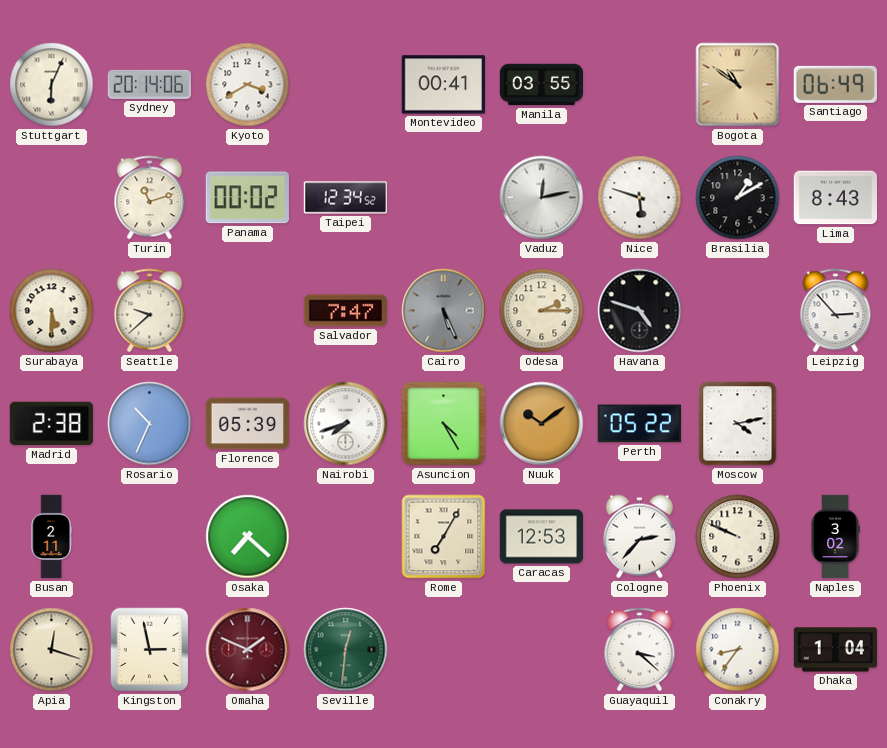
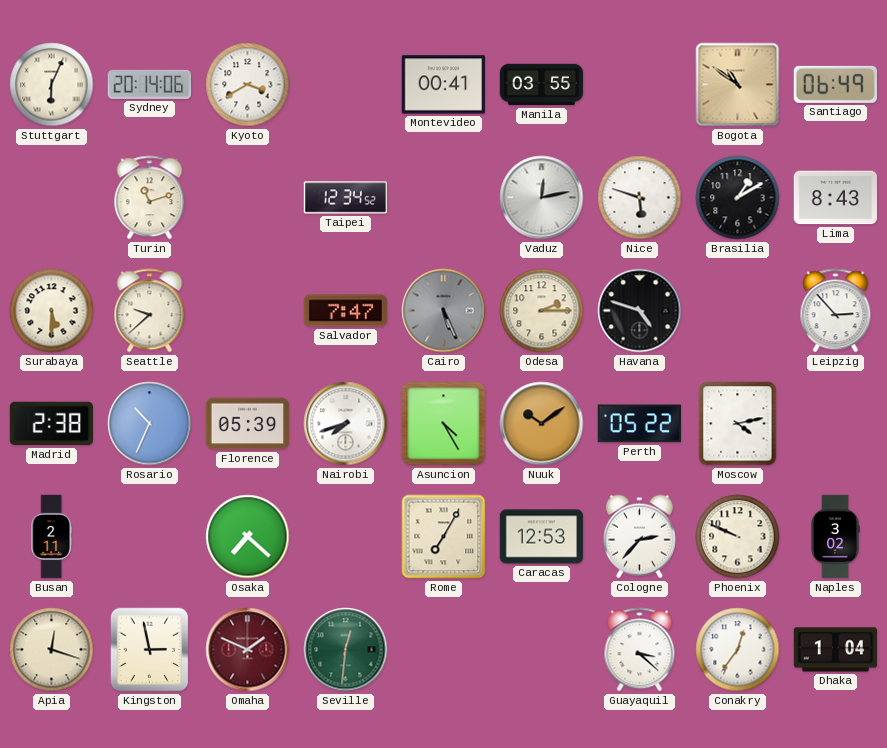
Panama: 00:02 -> none (247, 198)
Conakry: 8:36 -> 12:36 (738, 650)
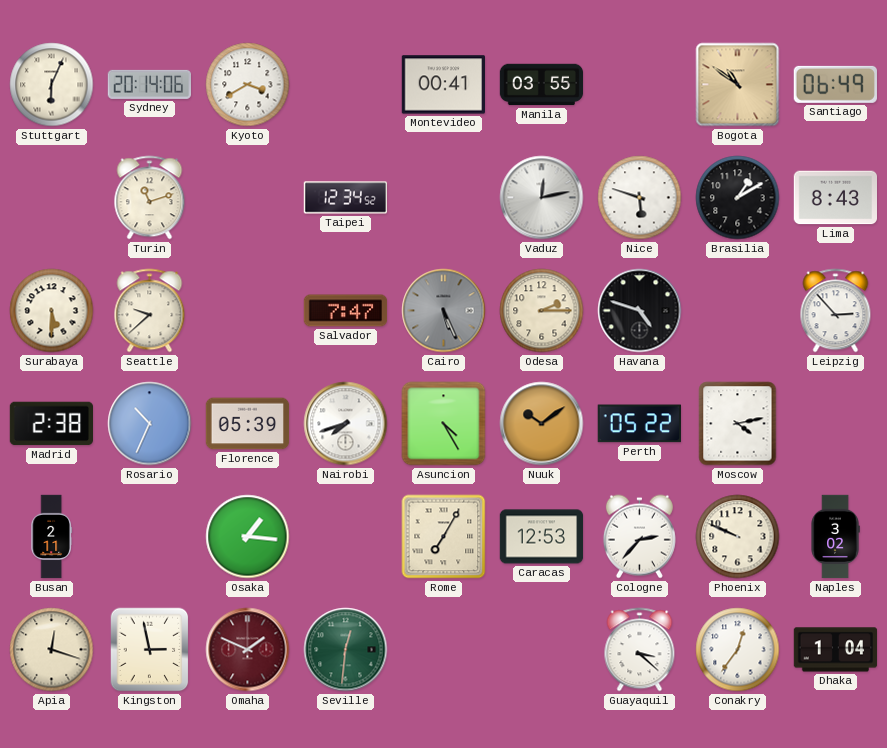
Osaka: 7:22 -> 1:16 (248, 537)
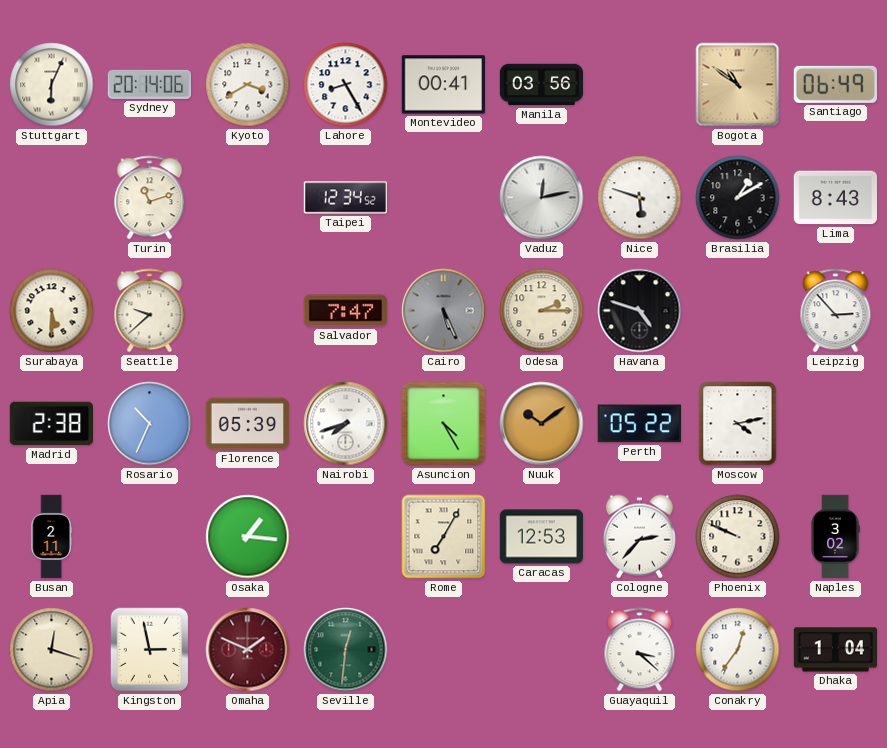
Lahore: none -> 8:25 (346, 85)
Manila: 03:55 -> 03:56 (542, 85)
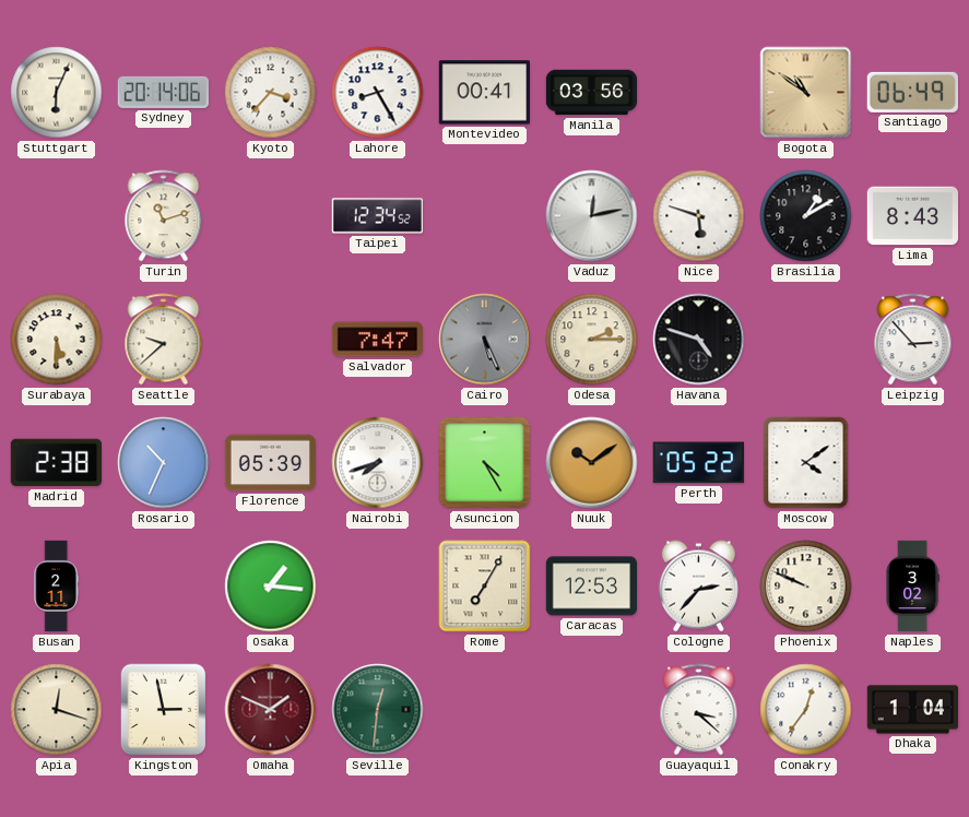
Kyoto: 3:40 -> 3:37 (271, 93)
Moscow: 4:13 -> 4:09 (806, 463)
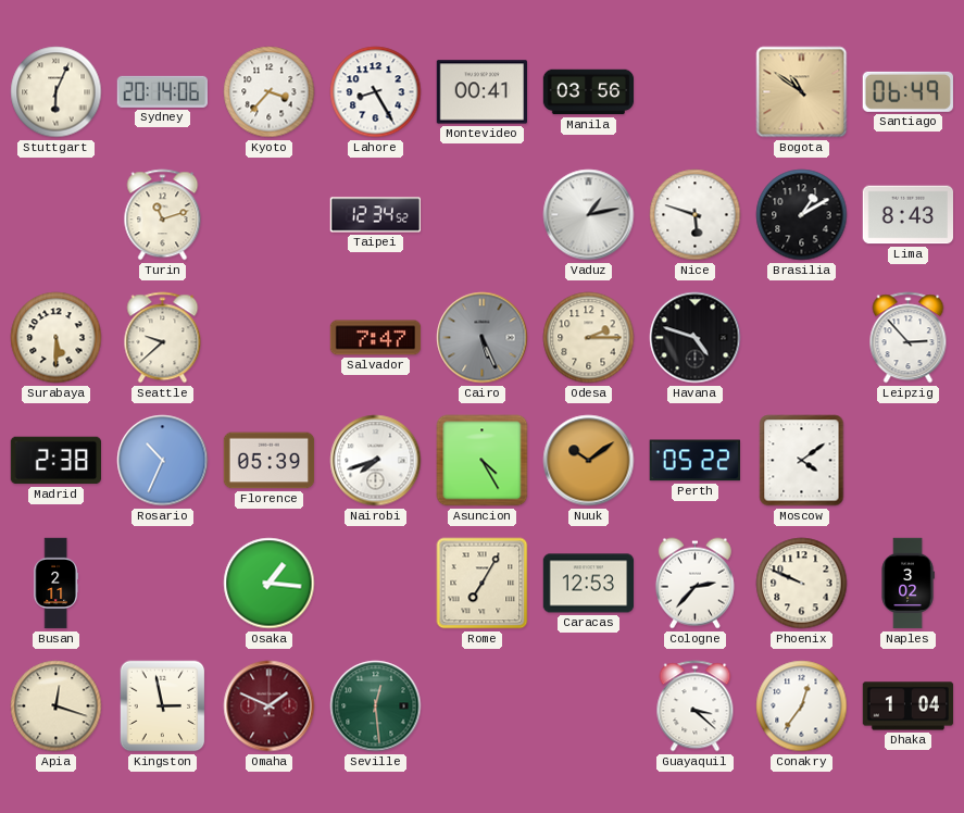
Vaduz: 12:13 -> 1:13 (589, 215)
Seville: 12:31 -> 12:29 (376, 706)
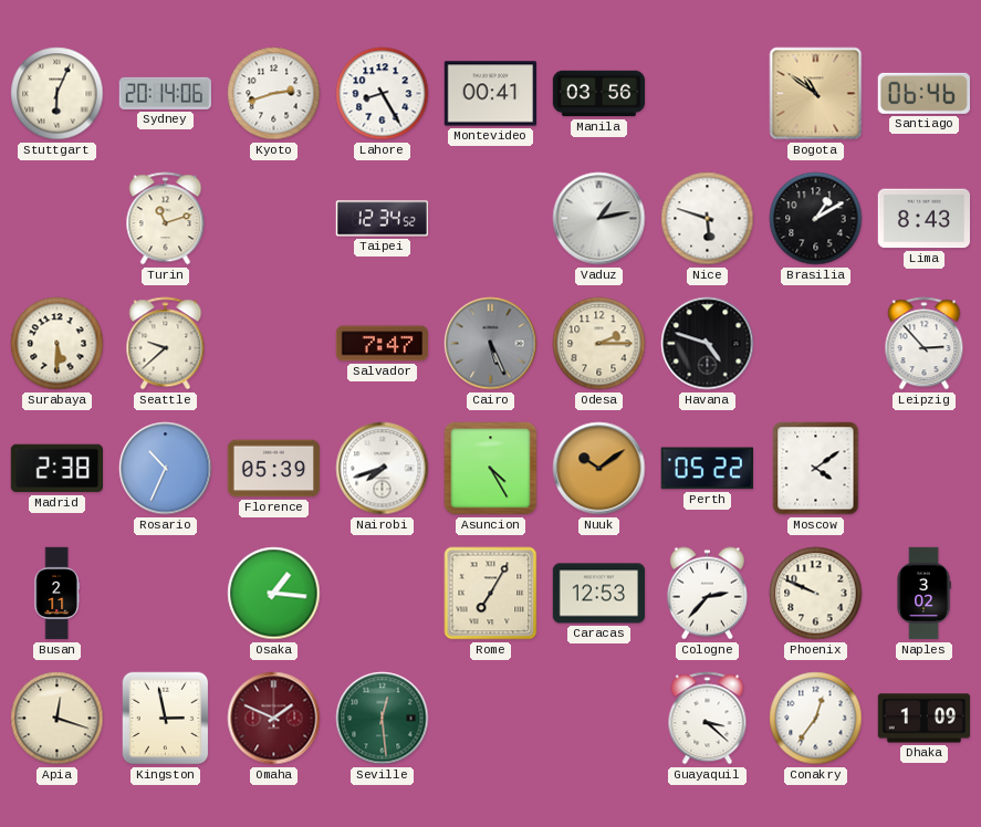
Kyoto: 3:37 -> 2:42 (274, 94)
Santiago: 06:49 -> 06:46 (923, 93)
Dhaka: 1:04 -> 1:09 (925, 719)
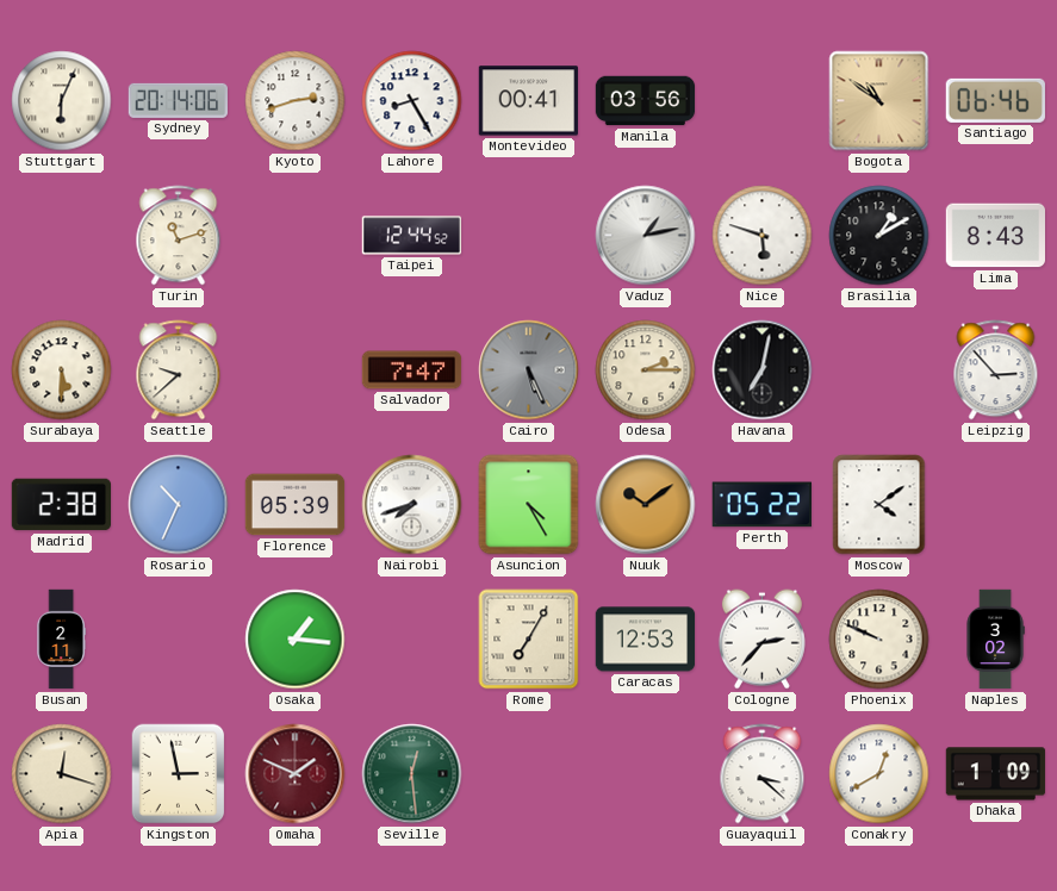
Taipei: 12:34 -> 12:44 (412, 236)
Havana: 4:48 -> 7:02 (763, 370)
Conakry: 12:36 -> 12:40 (879, 774)
